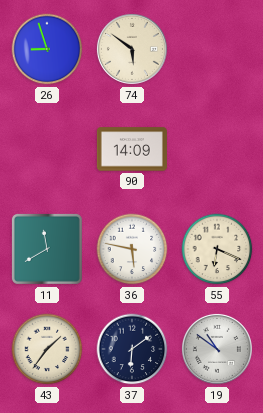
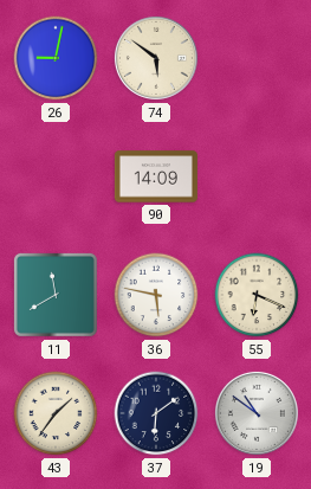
26: 8:57 -> 9:02 (56, 58)
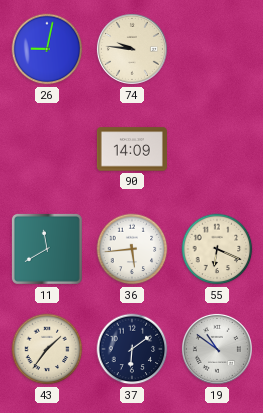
74: 5:51 -> 9:46 (132, 49)
36: 5:47 -> 5:44 (132, 249)
